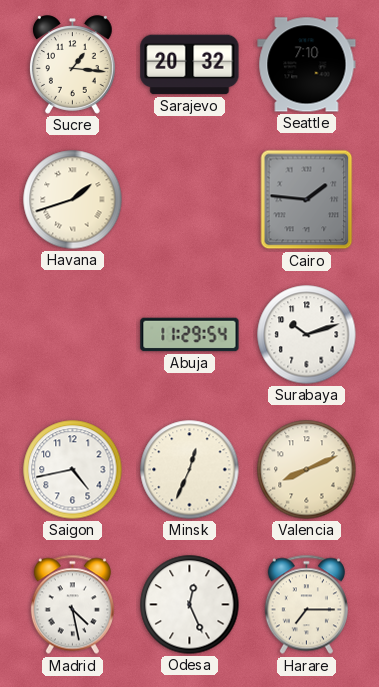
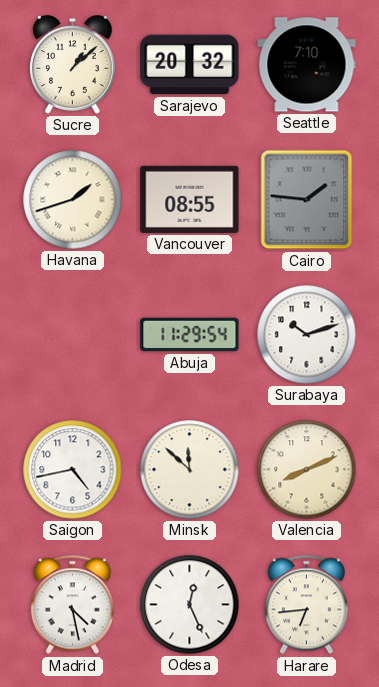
Sucre: 1:16 -> 1:08 (72, 65)
Vancouver: none -> 08:55 (190, 199)
Minsk: 12:34 -> 11:52 (190, 470)
Harare: 7:15 -> 6:44 (306, 605)
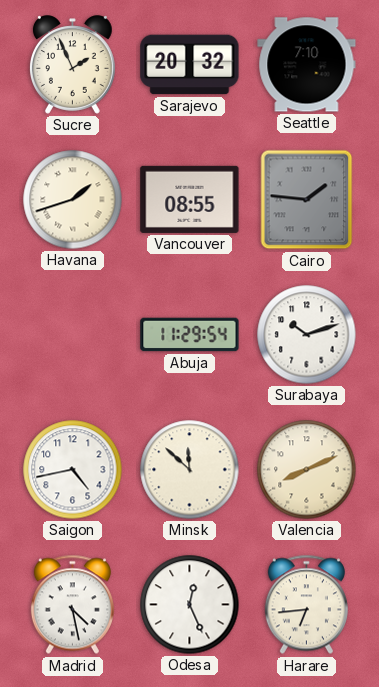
Sucre: 1:08 -> 1:56 (72, 65)
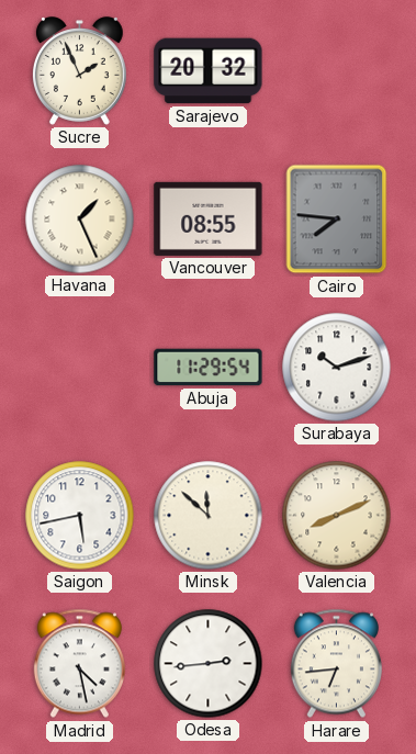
Seattle: 7:10 -> none (307, 65)
Havana: 1:42 -> 1:26 (80, 220)
Cairo: 1:46 -> 7:46 (337, 220)
Saigon: 4:43 -> 5:43 (80, 516)
Odesa: 12:26 -> 2:44 (209, 664)
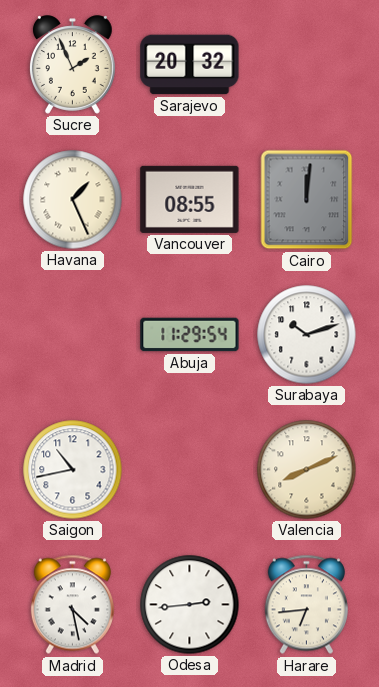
Cairo: 7:46 -> 12:01 (307, 200)
Saigon: 5:43 -> 10:43 (73, 470)
Minsk: 11:52 -> none (209, 516)
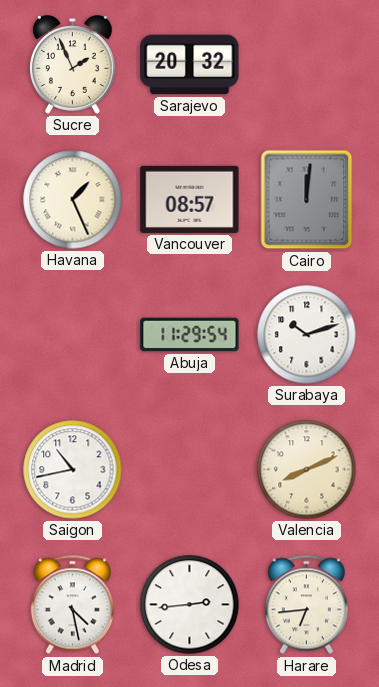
Vancouver: 08:55 -> 08:57 (190, 199)
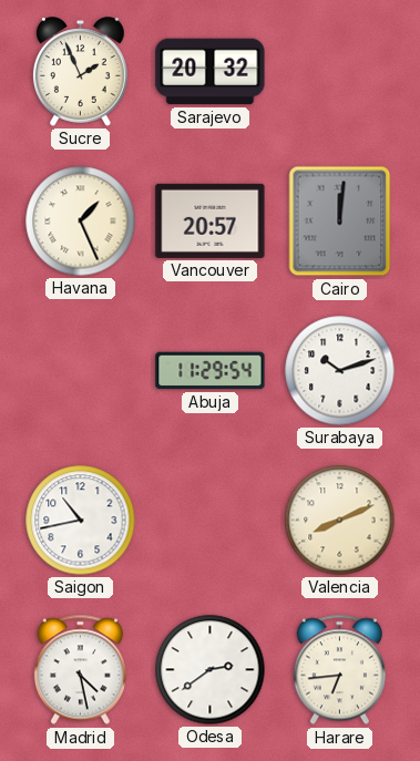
Vancouver: 08:57 -> 20:57 (211, 220)
Odesa: 2:44 -> 2:39 (211, 670)
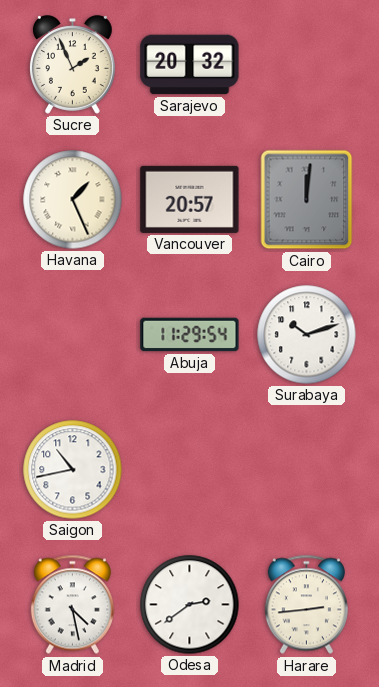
Valencia: 8:11 -> none (340, 521)
Harare: 6:44 -> 2:44 (306, 605)
